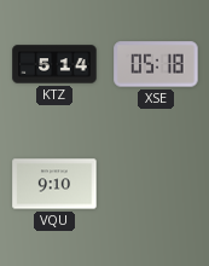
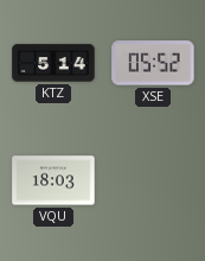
XSE: 05:18 -> 05:52 (153, 63)
VQU: 9:10 -> 18:03 (53, 180)
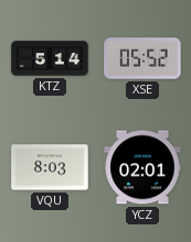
VQU: 18:03 -> 8:03 (50, 167)
YCZ: none -> 02:01 (142, 167)
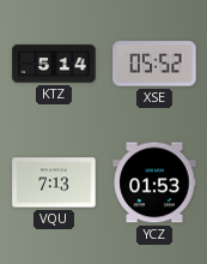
VQU: 8:03 -> 7:13 (54, 182)
YCZ: 02:01 -> 01:53 (154, 182)
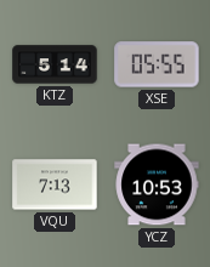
XSE: 05:52 -> 05:55 (157, 64)
YCZ: 01:53 -> 10:53 (157, 184)
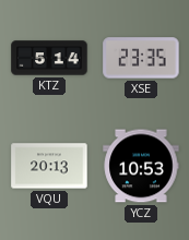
XSE: 05:55 -> 23:35 (141, 58)
VQU: 7:13 -> 20:13 (49, 166)
